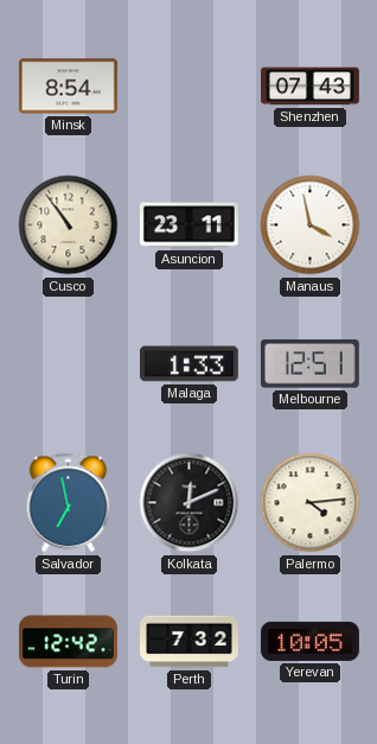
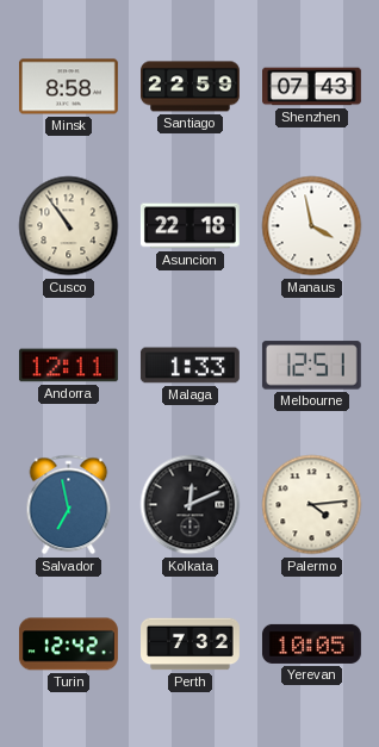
Minsk: 8:54 -> 8:58 (68, 87)
Santiago: none -> 22:59 (191, 87)
Asuncion: 23:11 -> 22:18 (189, 226)
Andorra: none -> 12:11 (68, 366)
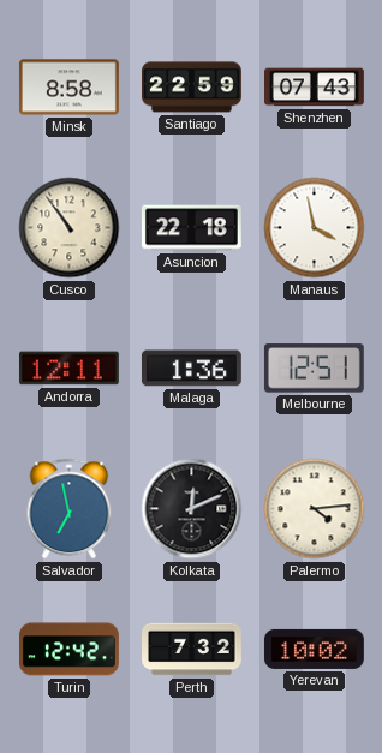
Malaga: 1:33 -> 1:36 (191, 369)
Yerevan: 10:05 -> 10:02 (314, 649)
